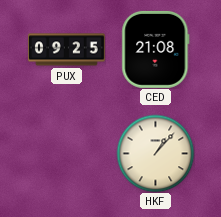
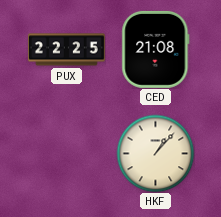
PUX: 09:25 -> 22:25 (66, 50)
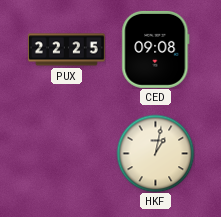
CED: 21:08 -> 09:08 (156, 49)
HKF: 1:07 -> 1:02 (155, 153)
